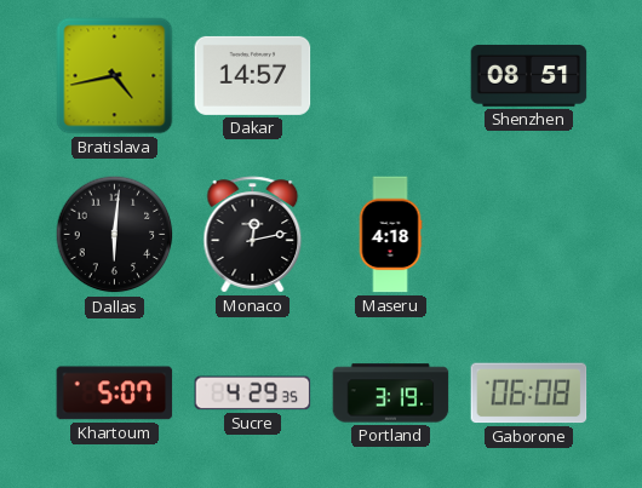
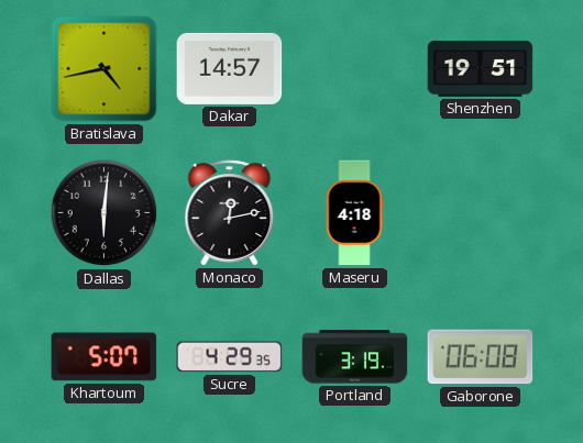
Shenzhen: 08:51 -> 19:51 (481, 68)
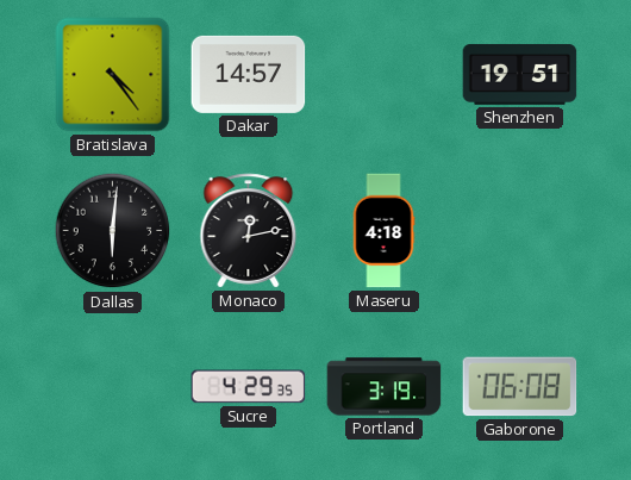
Bratislava: 4:43 -> 4:24 (113, 75)
Khartoum: 5:07 -> none (105, 357)
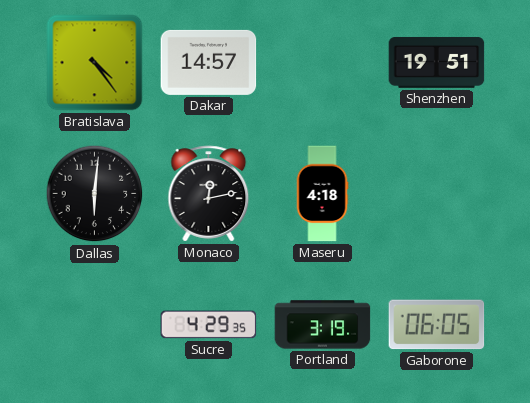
Gaborone: 06:08 -> 06:05 (437, 325)
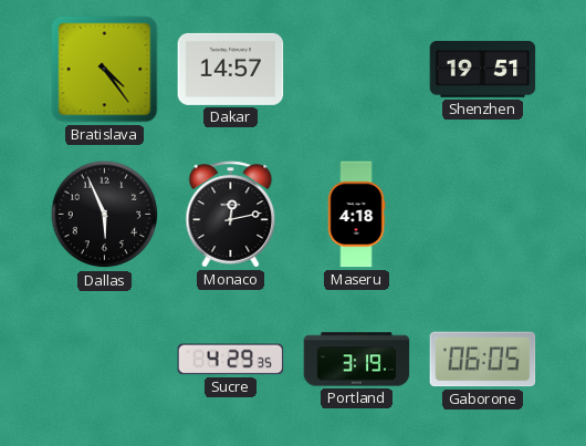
Dallas: 6:01 -> 5:56 (105, 215)
